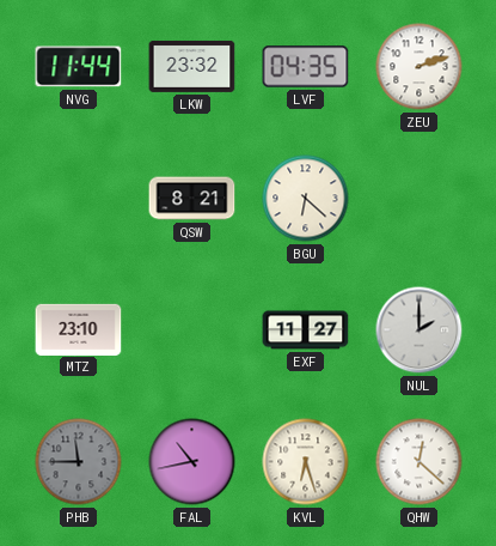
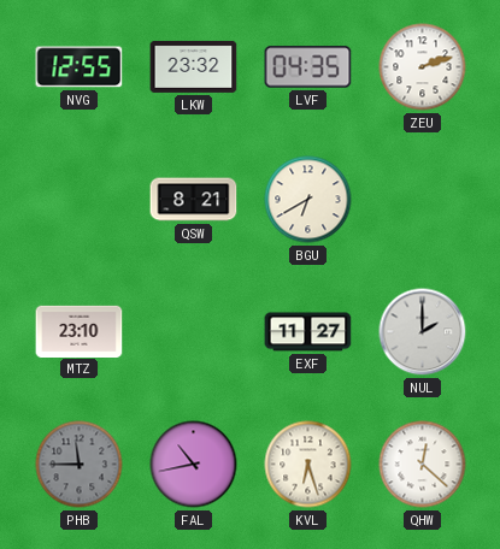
NVG: 11:44 -> 12:55 (80, 67)
BGU: 6:22 -> 6:40 (308, 200)
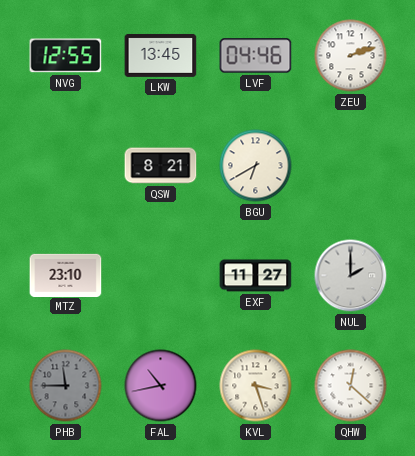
LKW: 23:32 -> 13:45 (161, 55)
LVF: 04:35 -> 04:46 (256, 56)
KVL: 6:27 -> 3:27 (256, 386)
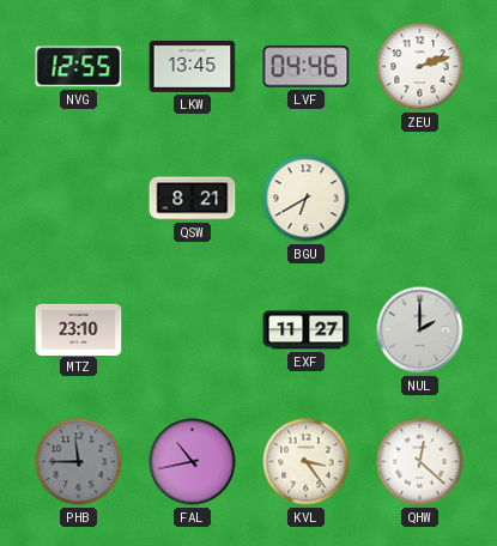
KVL: 3:27 -> 3:24 (307, 462)
